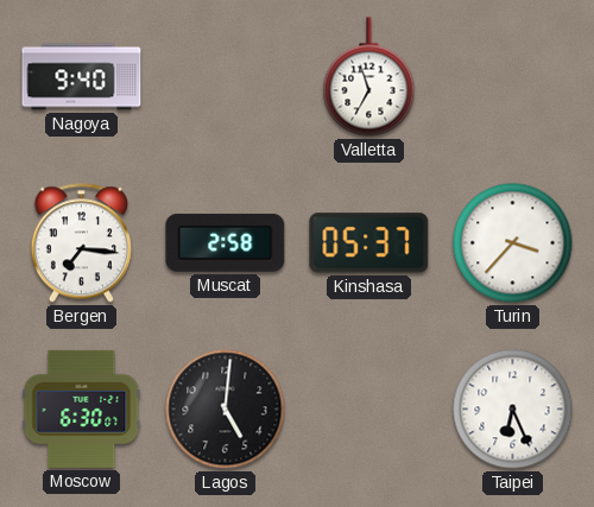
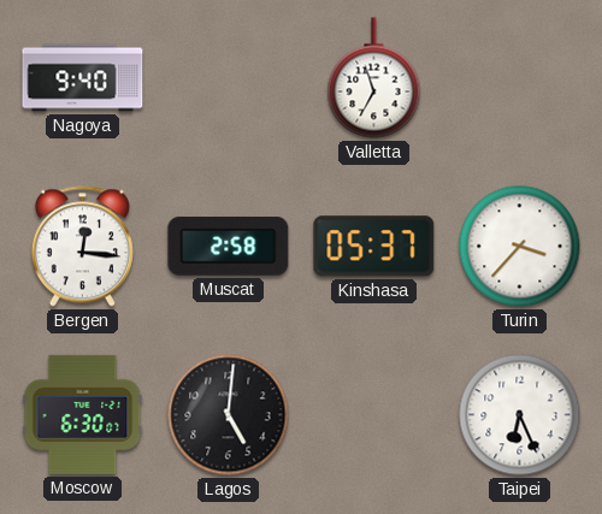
Bergen: 7:16 -> 12:16 (82, 247)
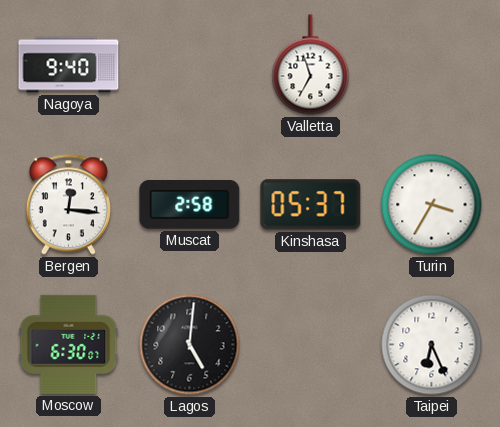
Turin: 3:37 -> 3:35 (432, 205)
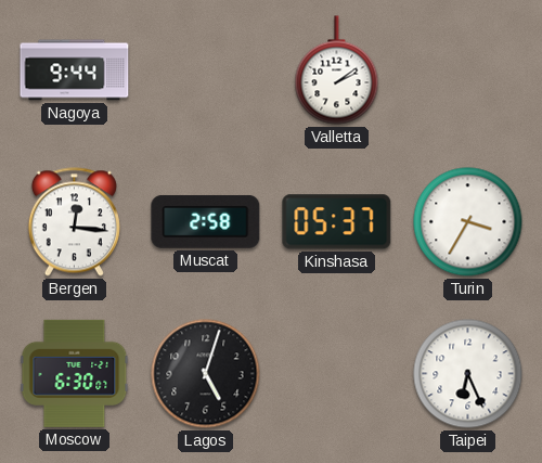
Nagoya: 9:40 -> 9:44 (75, 70)
Valletta: 6:57 -> 2:09 (337, 70)
Lagos: 5:01 -> 5:03 (206, 374)
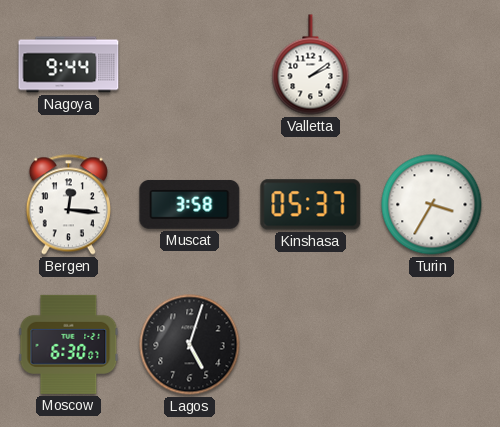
Muscat: 2:58 -> 3:58 (190, 204)
Taipei: 6:26 -> none (468, 374)
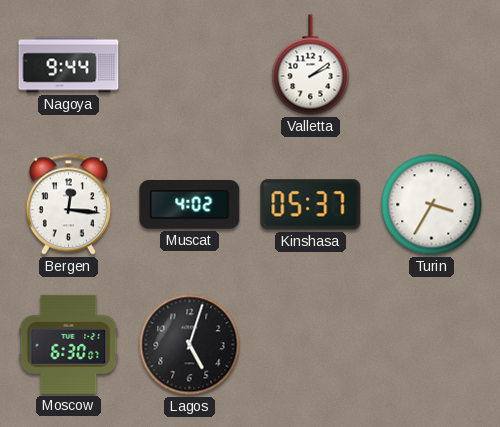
Muscat: 3:58 -> 4:02 (190, 204)
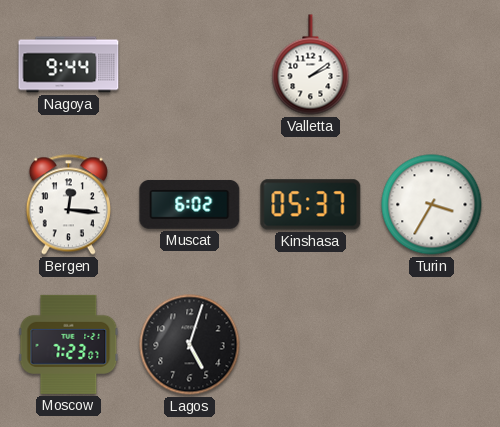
Muscat: 4:02 -> 6:02 (190, 204)
Moscow: 6:30 -> 7:23 (69, 344)
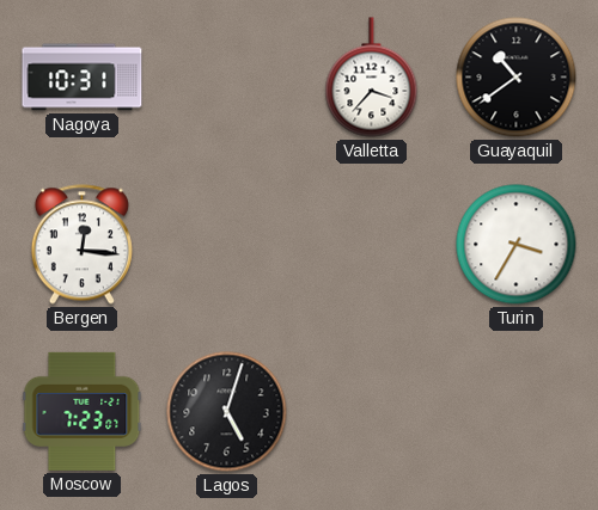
Nagoya: 9:44 -> 10:31 (83, 78)
Valletta: 2:09 -> 3:37 (372, 78)
Guayaquil: none -> 10:39 (517, 78)
Muscat: 6:02 -> none (190, 204)
Kinshasa: 05:37 -> none (311, 205)
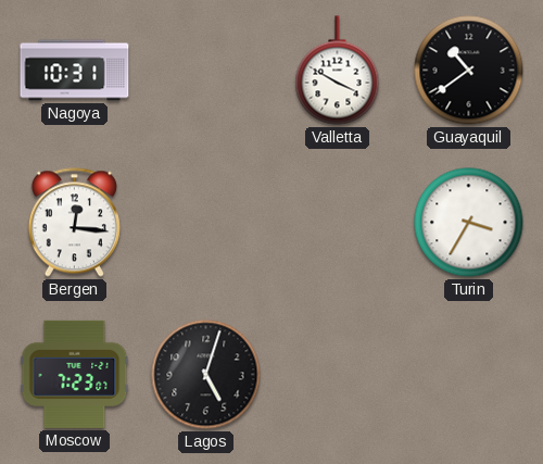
Valletta: 3:37 -> 3:50 (338, 71)
